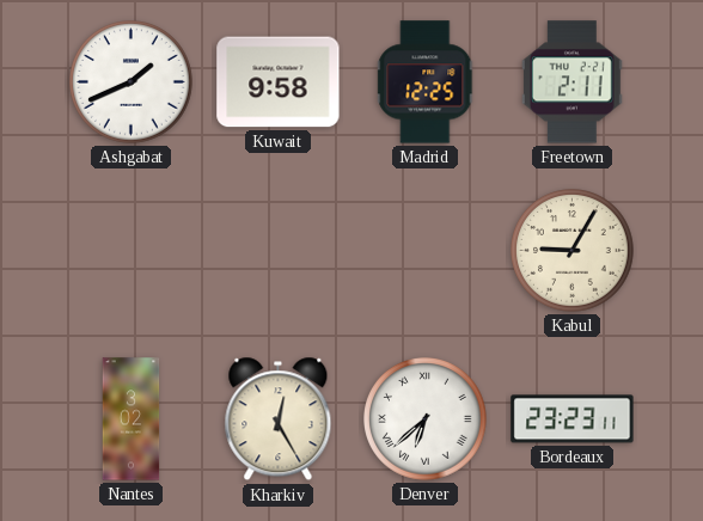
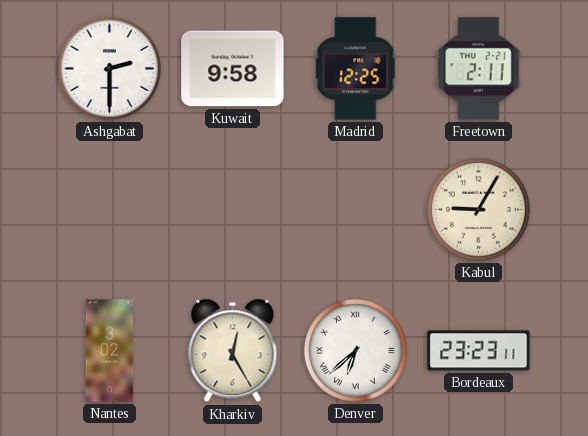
Ashgabat: 1:41 -> 2:30 (110, 69)
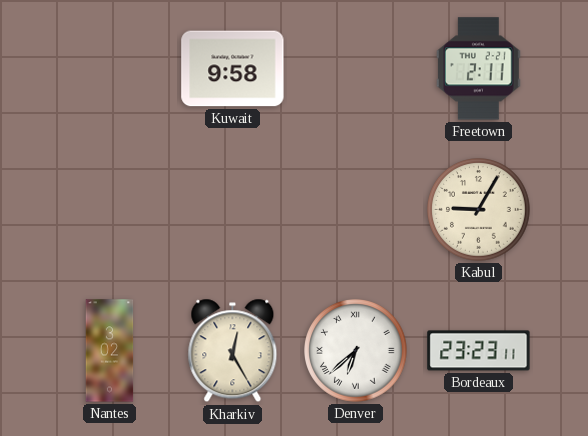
Ashgabat: 2:30 -> none (110, 69)
Madrid: 12:25 -> none (356, 69)
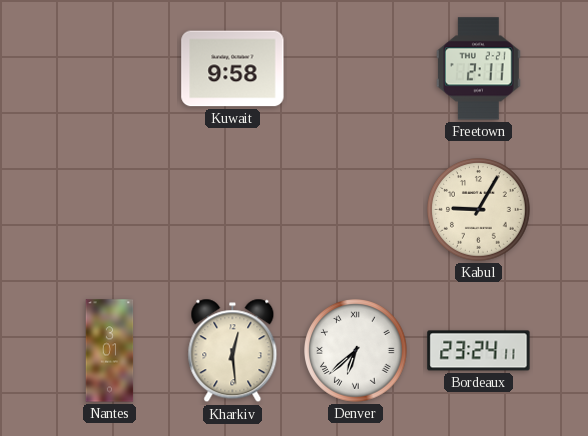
Nantes: 3:02 -> 3:01 (110, 351)
Kharkiv: 12:25 -> 12:29 (233, 351)
Bordeaux: 23:23 -> 23:24 (479, 351)
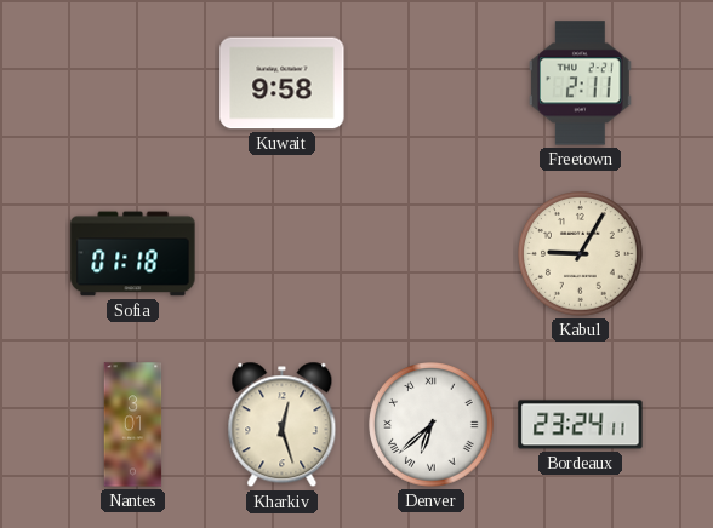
Sofia: none -> 01:18 (133, 254)
Kharkiv: 12:29 -> 12:27 (283, 425)
